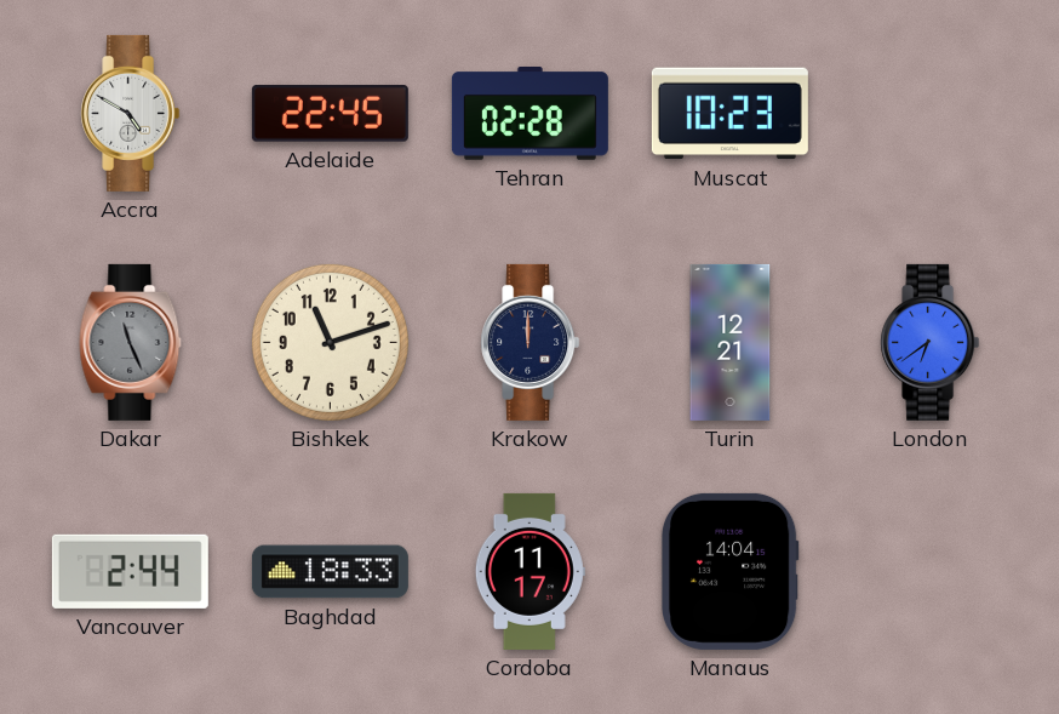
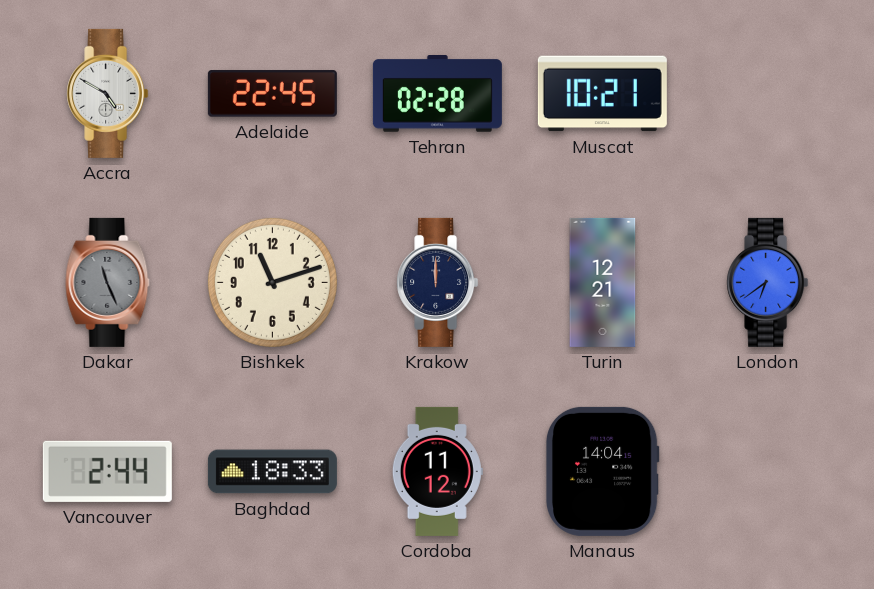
Muscat: 10:23 -> 10:21 (602, 94)
Cordoba: 11:17 -> 11:12 (437, 471)
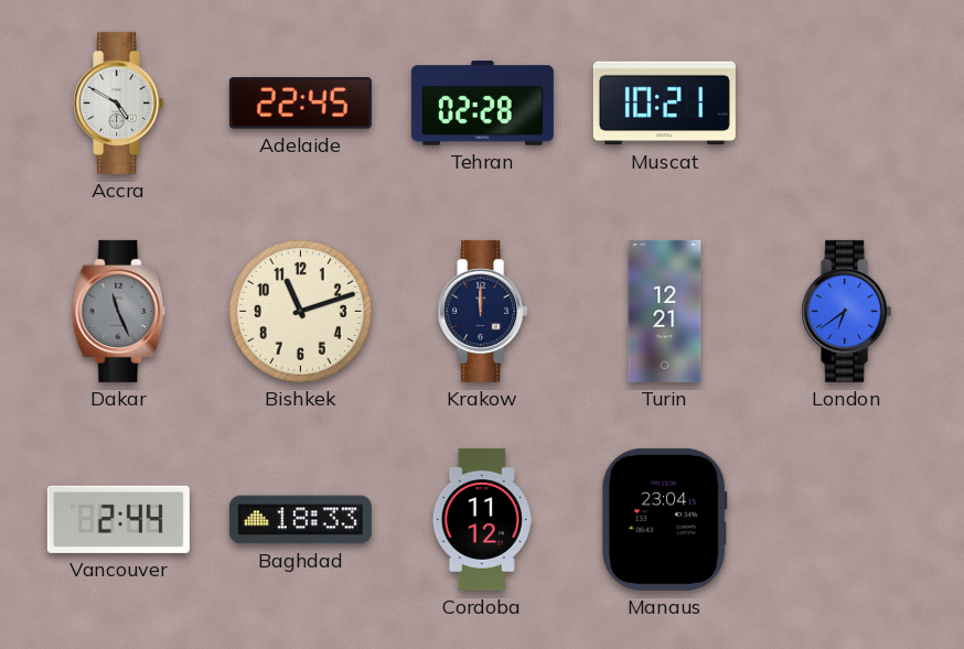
Manaus: 14:04 -> 23:04 (664, 519)
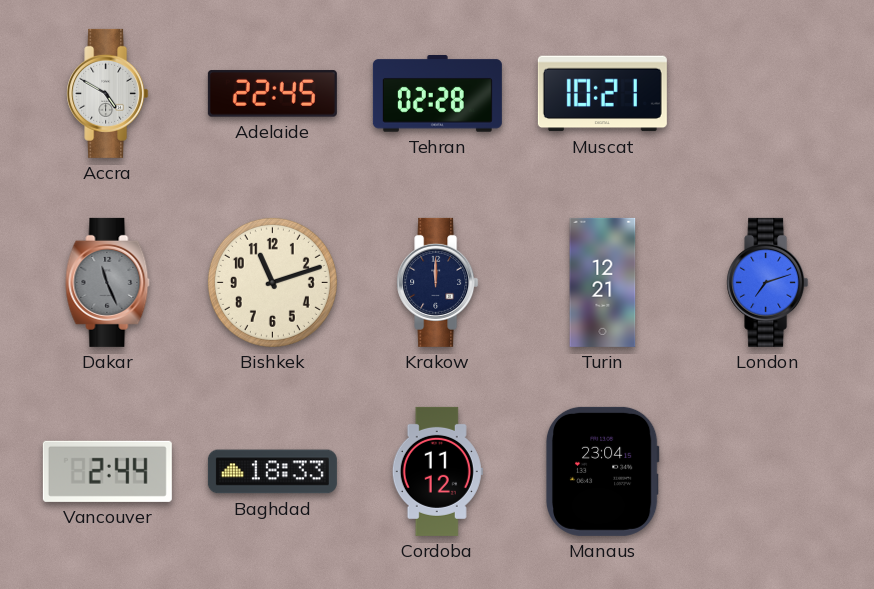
London: 6:39 -> 7:12 (768, 282)
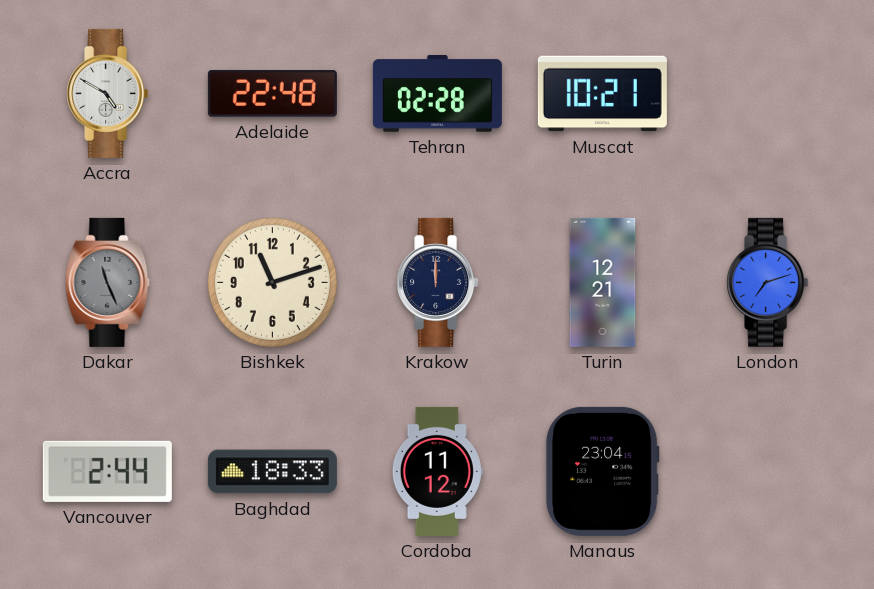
Adelaide: 22:45 -> 22:48 (272, 94)
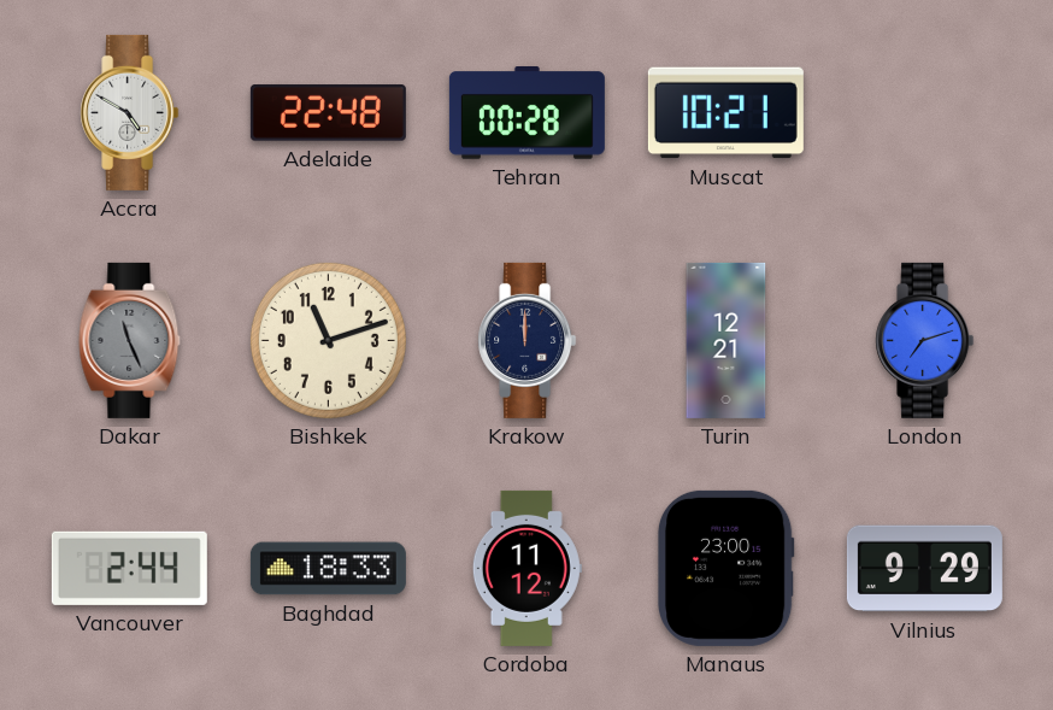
Tehran: 02:28 -> 00:28 (526, 113)
Manaus: 23:04 -> 23:00 (725, 568)
Vilnius: none -> 9:29 (924, 569)
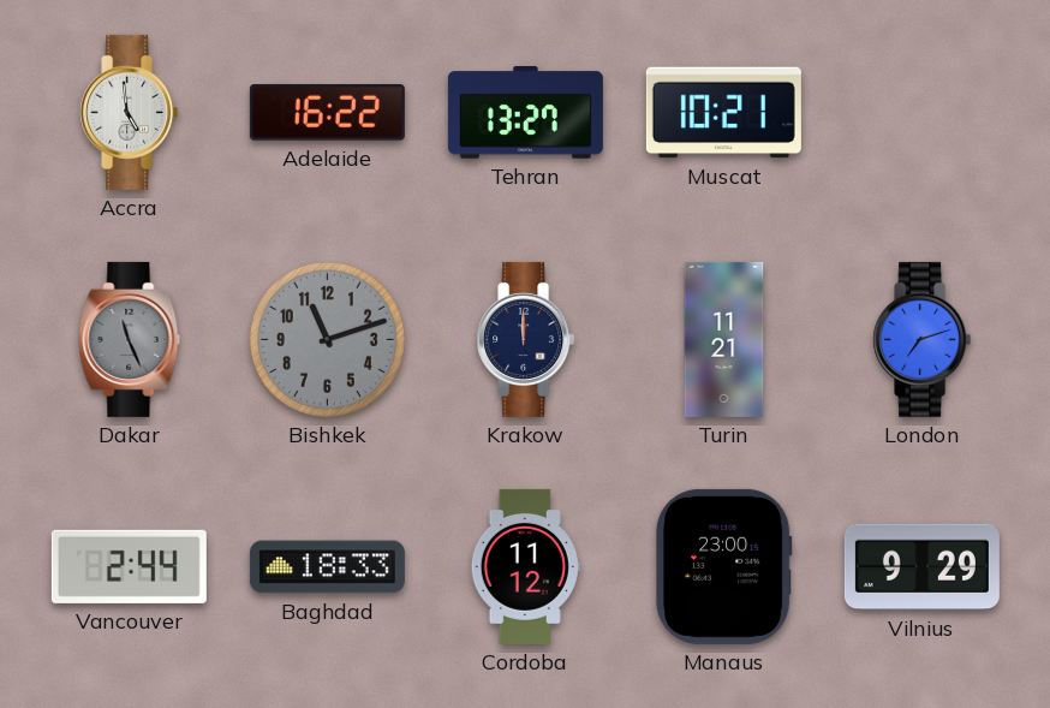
Accra: 4:50 -> 4:59 (130, 112)
Adelaide: 22:48 -> 16:22 (327, 113)
Tehran: 00:28 -> 13:27 (525, 113)
Bishkek dial: cream -> grey (327, 339)
Turin: 12:21 -> 11:21 (724, 339)
